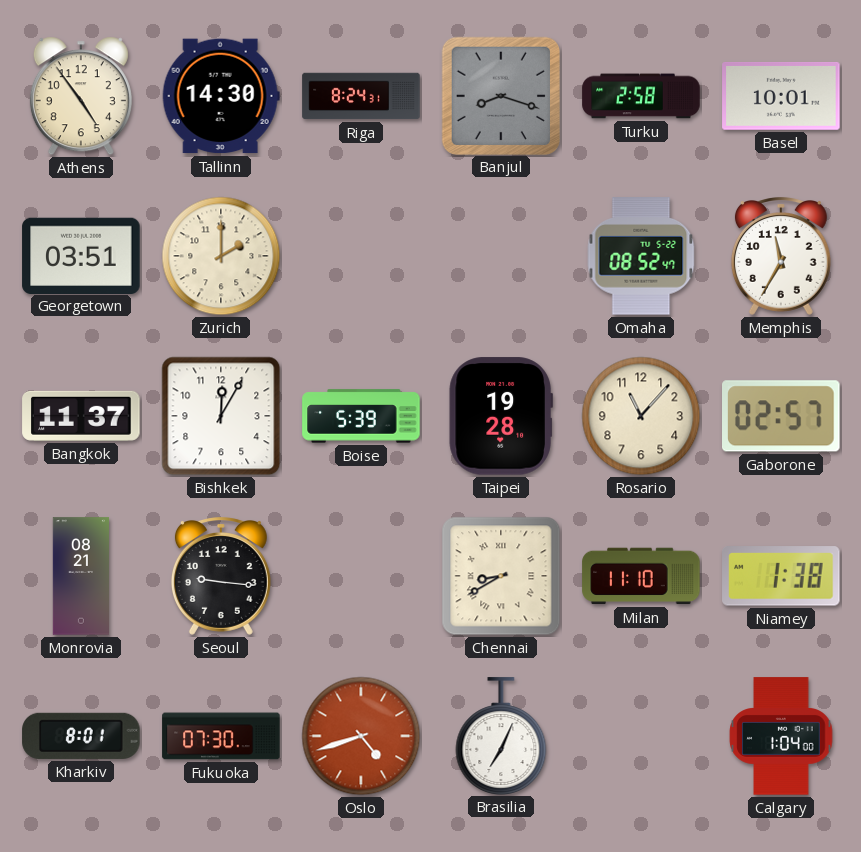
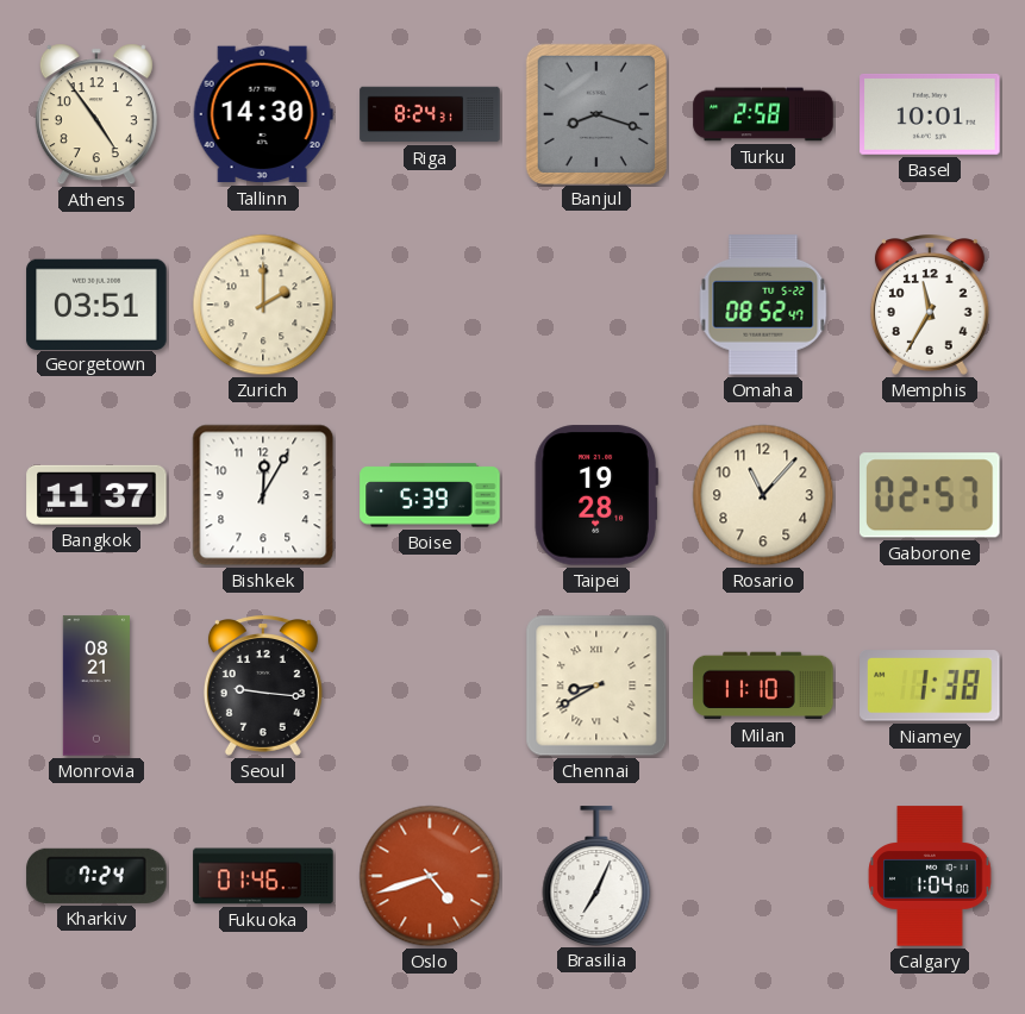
Kharkiv: 8:01 -> 7:24 (96, 876)
Fukuoka: 07:30 -> 01:46 (263, 876)
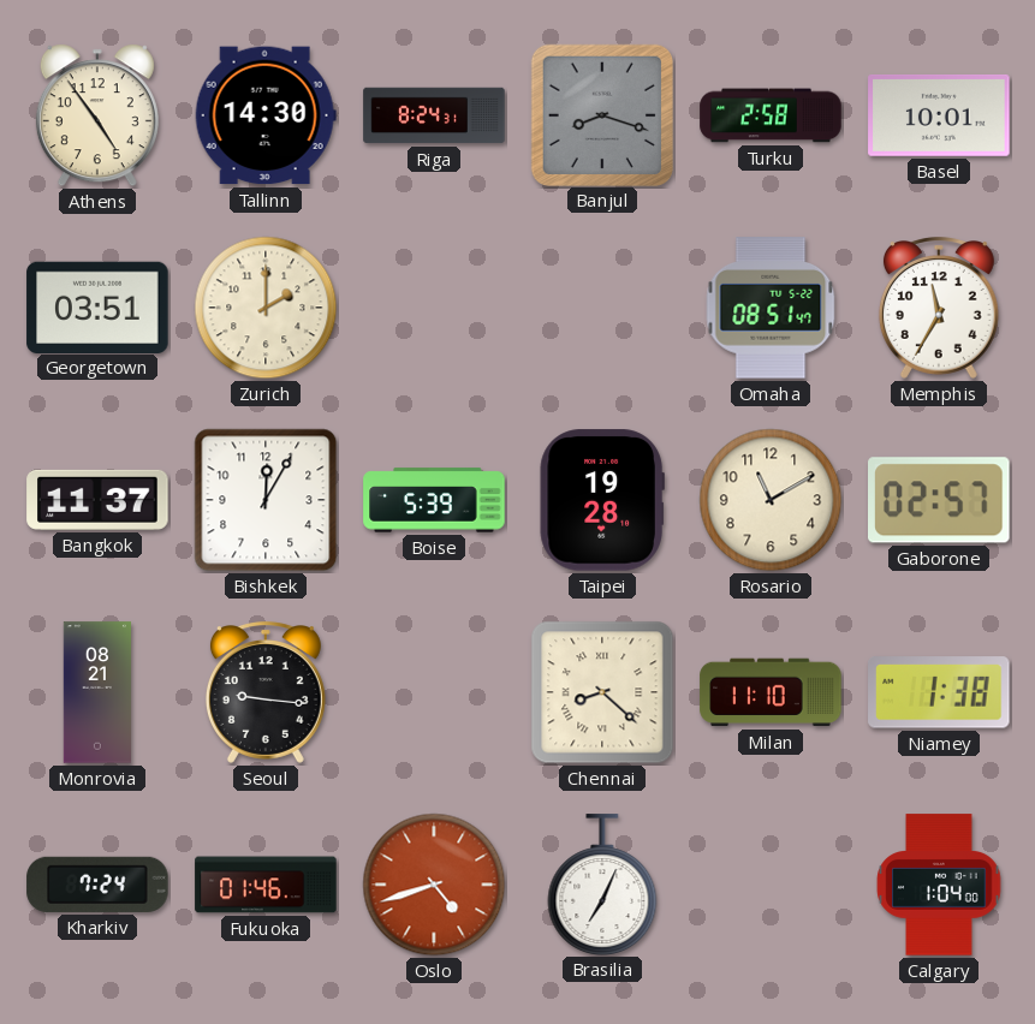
Omaha: 08:52 -> 08:51 (771, 308)
Rosario: 11:07 -> 11:10 (771, 500)
Chennai: 8:40 -> 8:22 (602, 692)
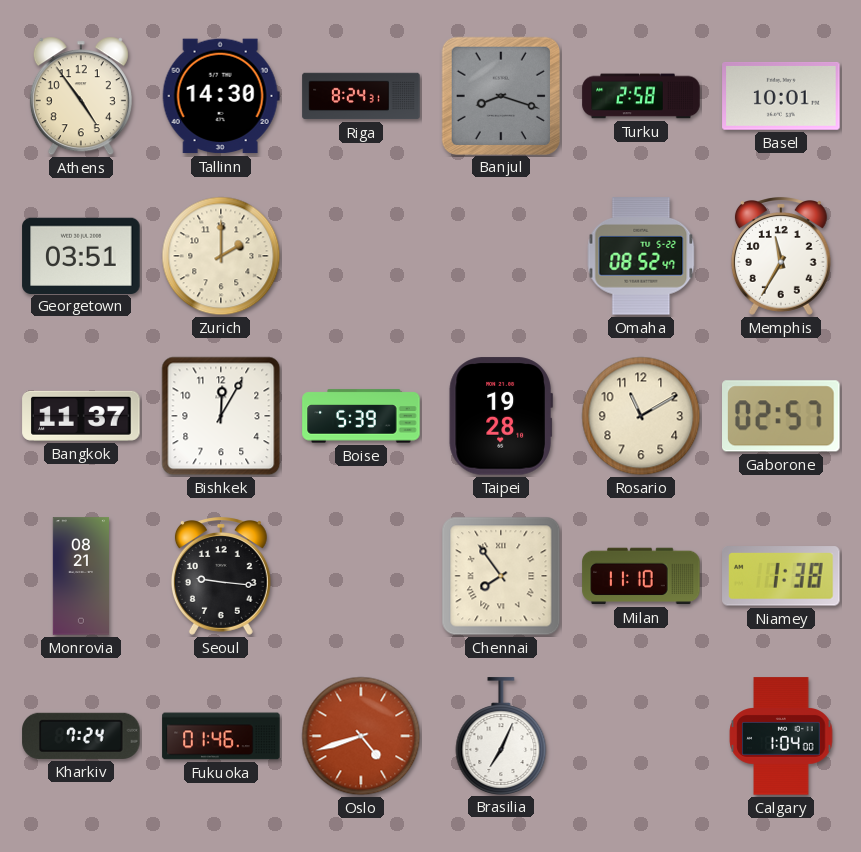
Omaha: 08:51 -> 08:52 (641, 256)
Chennai: 8:22 -> 7:54 (501, 576)
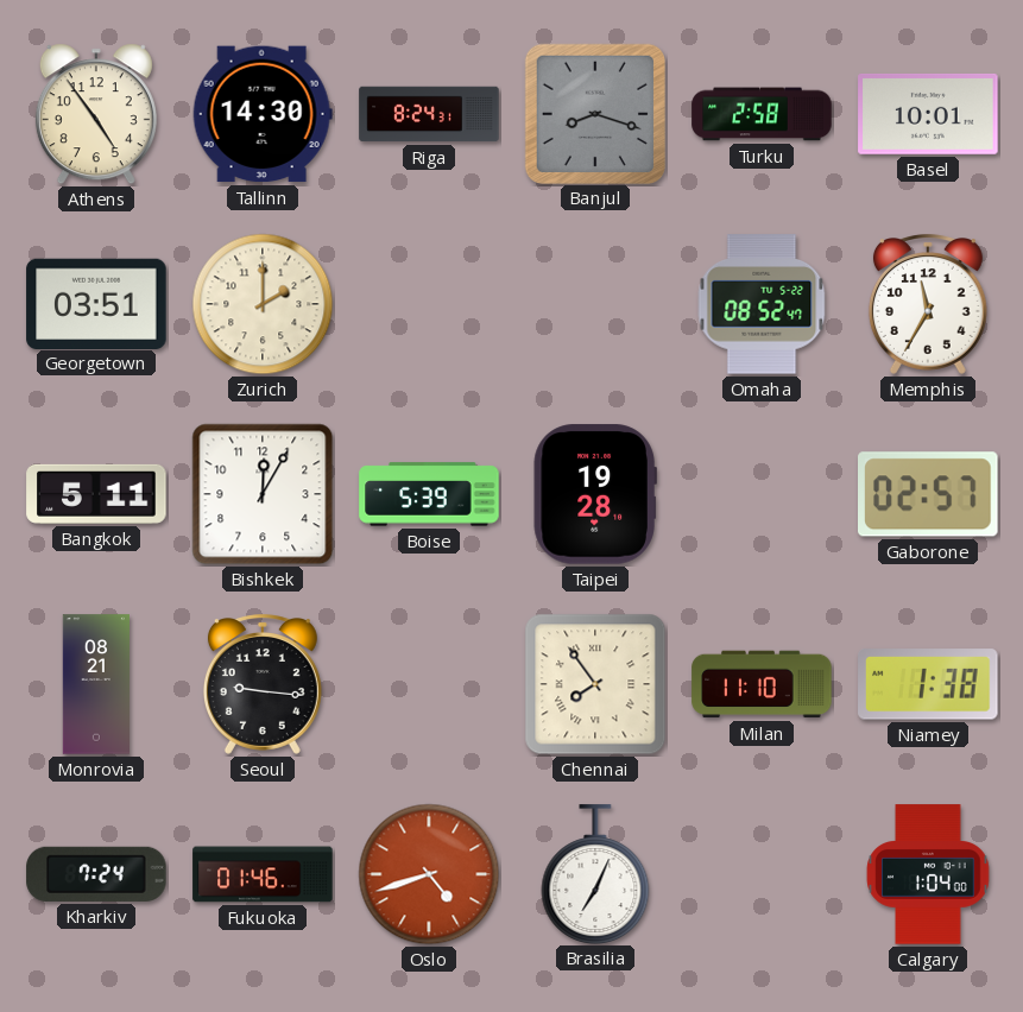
Bangkok: 11:37 -> 5:11 (96, 494)
Rosario: 11:10 -> none (641, 416)
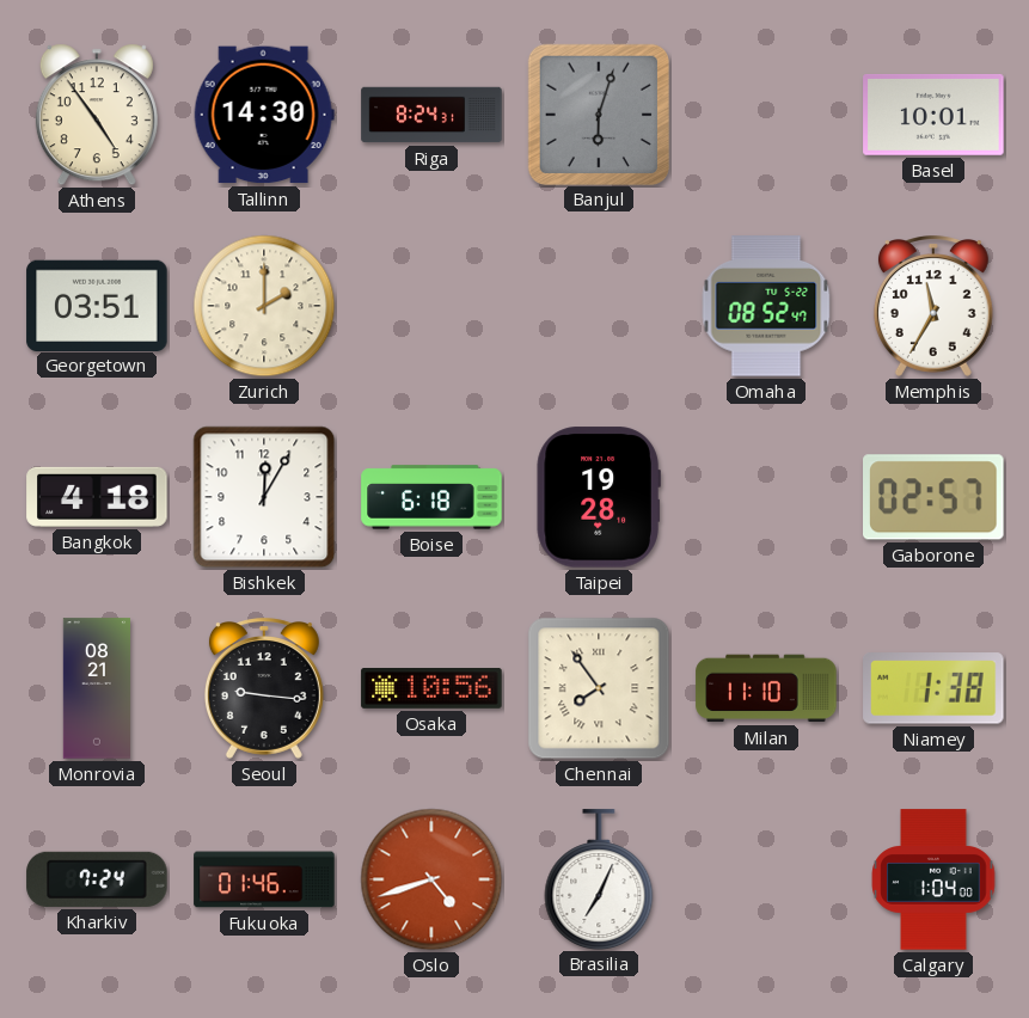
Banjul: 8:18 -> 6:03 (598, 114)
Turku: 2:58 -> none (762, 114)
Bangkok: 5:11 -> 4:18 (97, 497)
Boise: 5:39 -> 6:18 (431, 497)
Osaka: none -> 10:56 (431, 689)
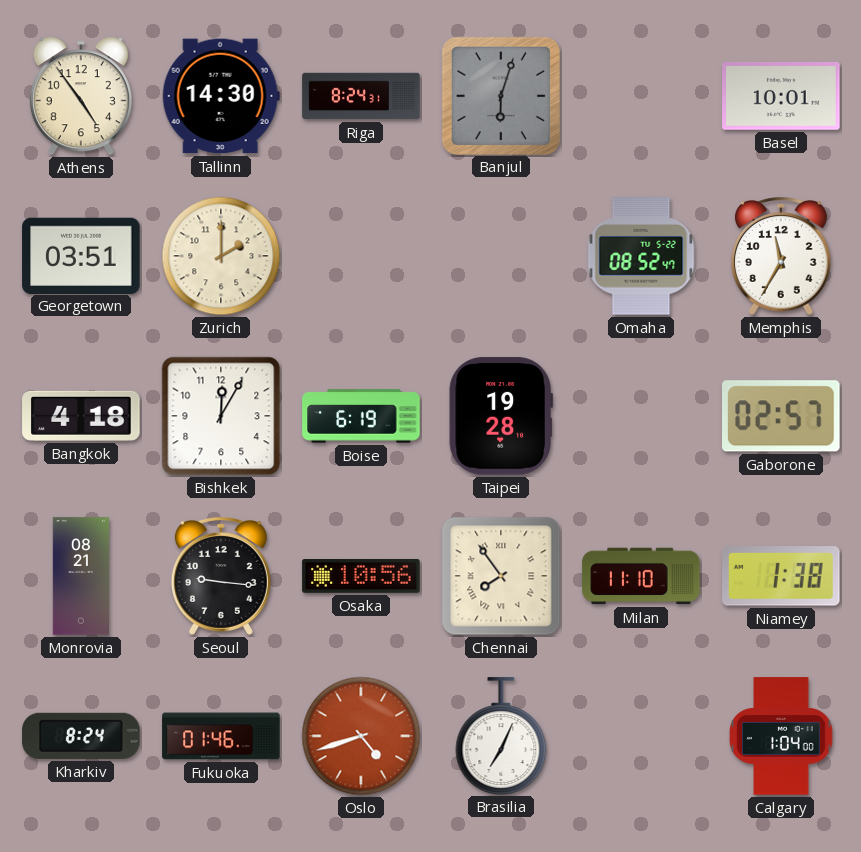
Boise: 6:18 -> 6:19 (361, 416)
Kharkiv: 7:24 -> 8:24 (81, 736)
